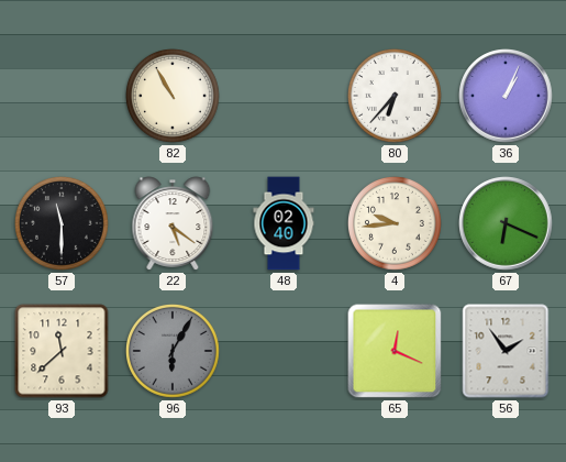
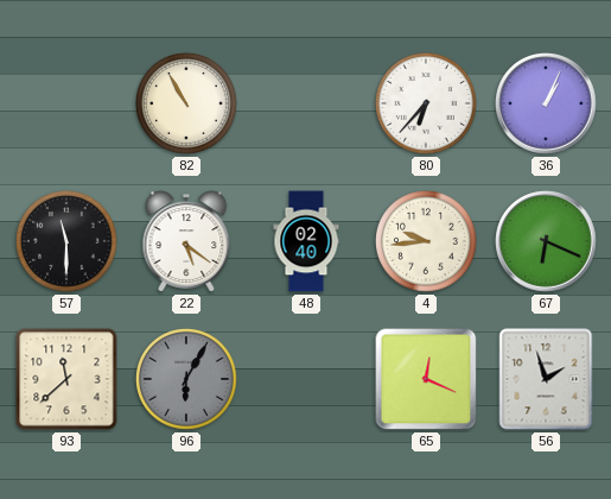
56: 1:54 -> 1:57 (546, 379)
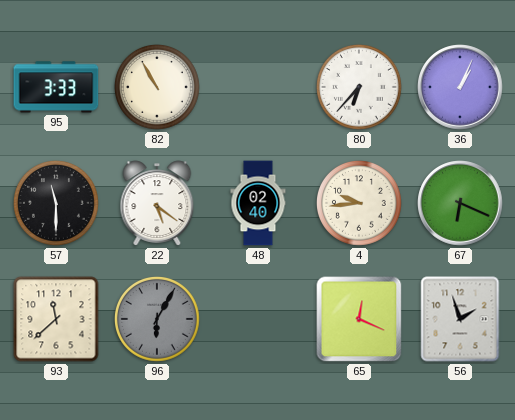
95: none -> 3:33 (56, 87)
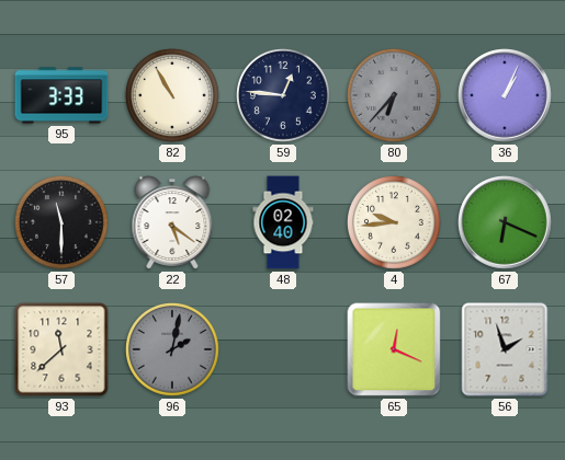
59: none -> 12:46 (284, 96)
80 dial: white -> grey (395, 96)
96: 6:05 -> 2:02 (173, 350)
